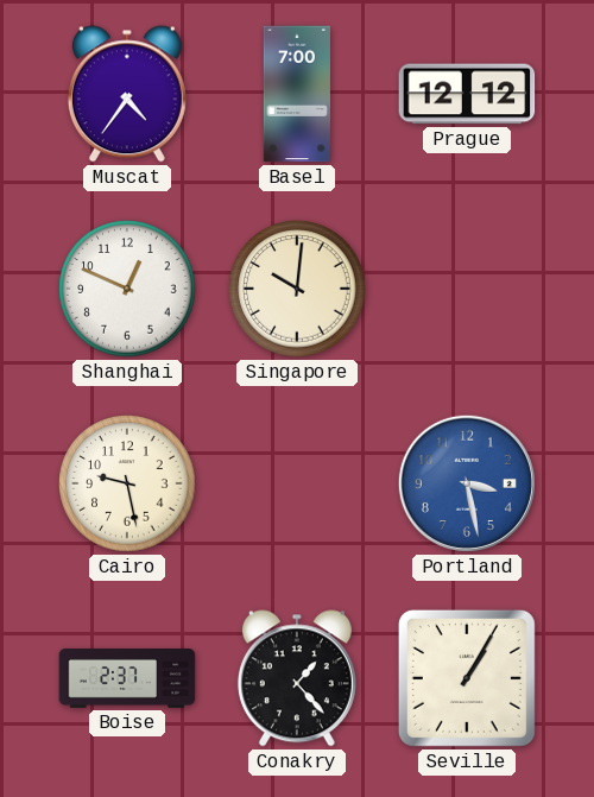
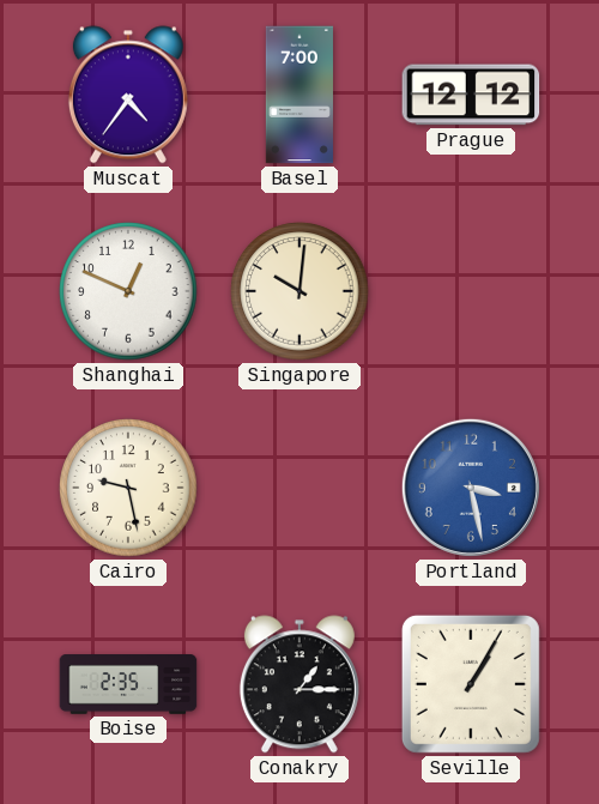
Boise: 2:37 -> 2:35 (128, 685)
Conakry: 1:23 -> 1:15 (299, 684)
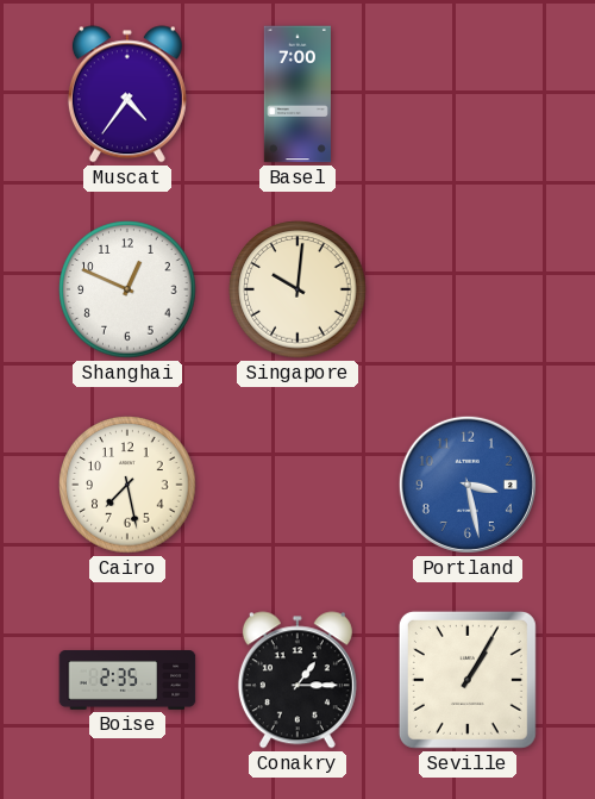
Prague: 12:12 -> none (471, 95)
Cairo: 9:28 -> 7:28 (127, 485)
